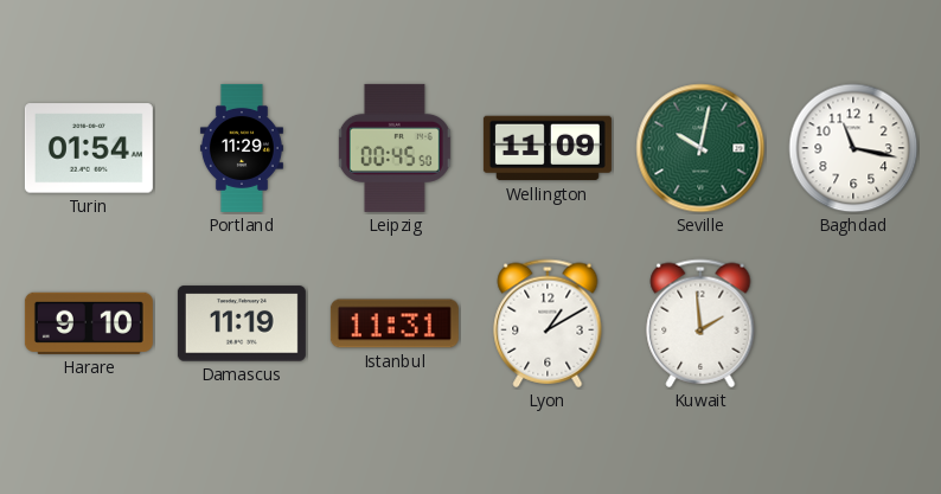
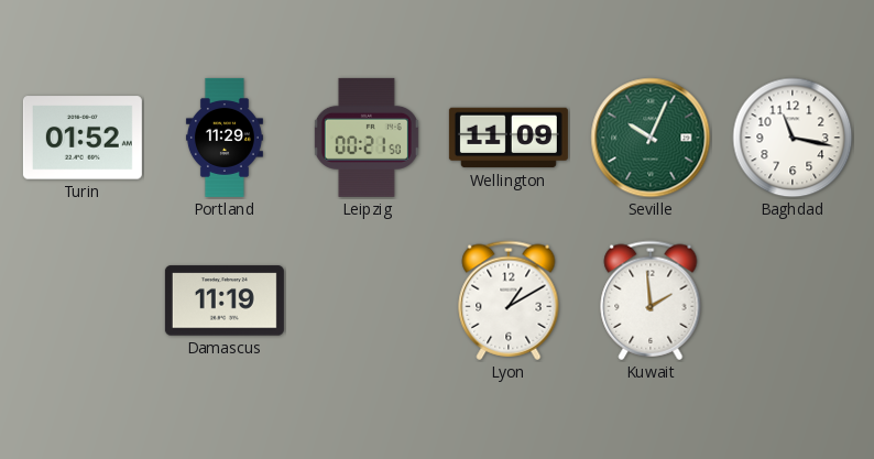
Turin: 01:54 -> 01:52 (83, 138)
Leipzig: 00:45 -> 00:21 (367, 138)
Seville: 10:02 -> 10:04 (651, 138)
Harare: 9:10 -> none (89, 323)
Istanbul: 11:31 -> none (395, 323)
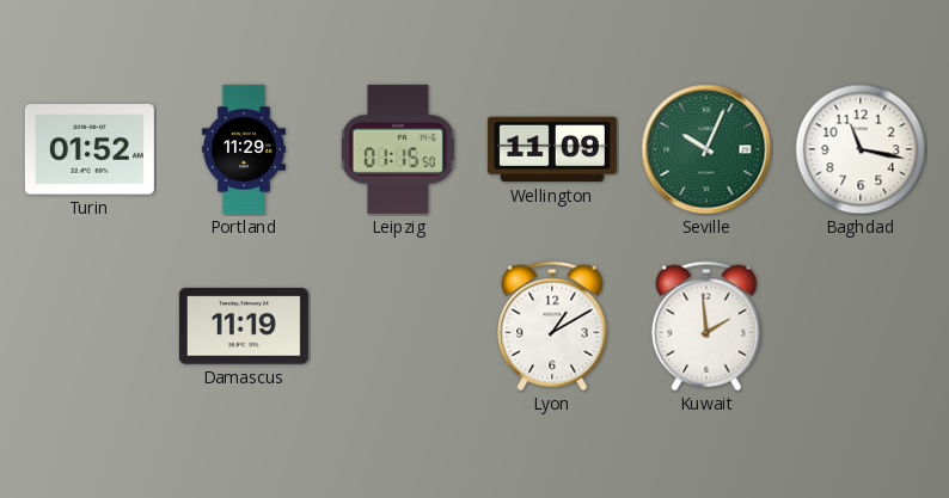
Leipzig: 00:21 -> 01:15 (398, 149)
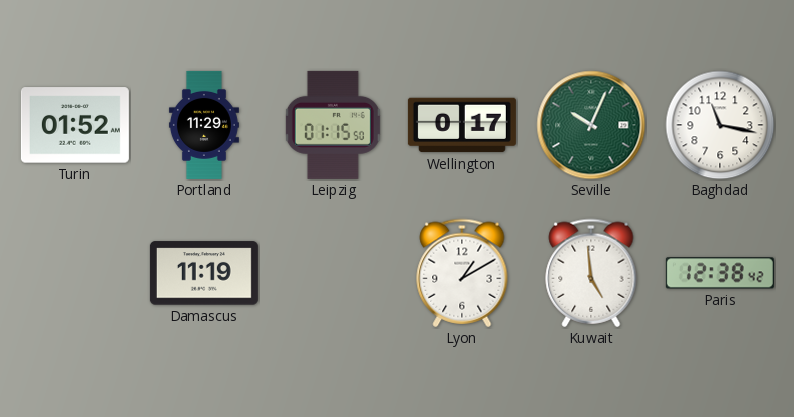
Wellington: 11:09 -> 0:17 (462, 125)
Kuwait: 1:59 -> 4:59 (591, 273)
Paris: none -> 12:38 (720, 273)
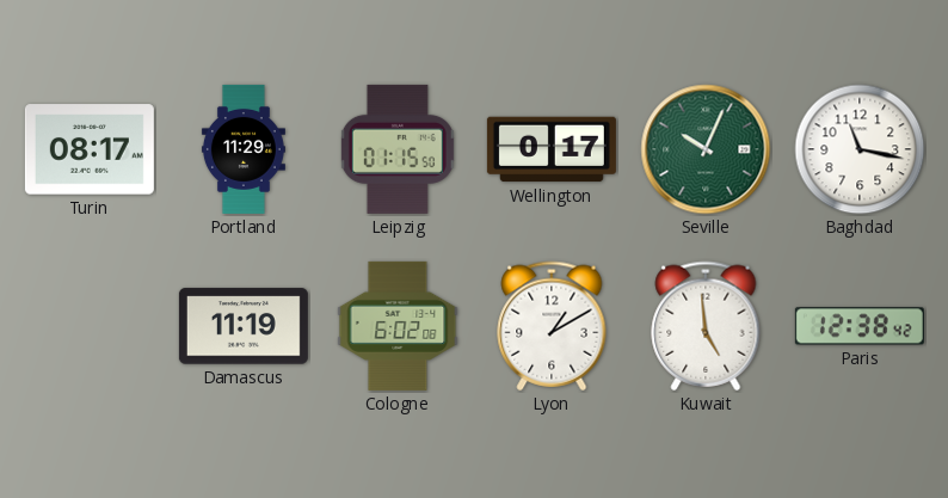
Turin: 01:52 -> 08:17 (90, 149)
Cologne: none -> 6:02 (398, 326)
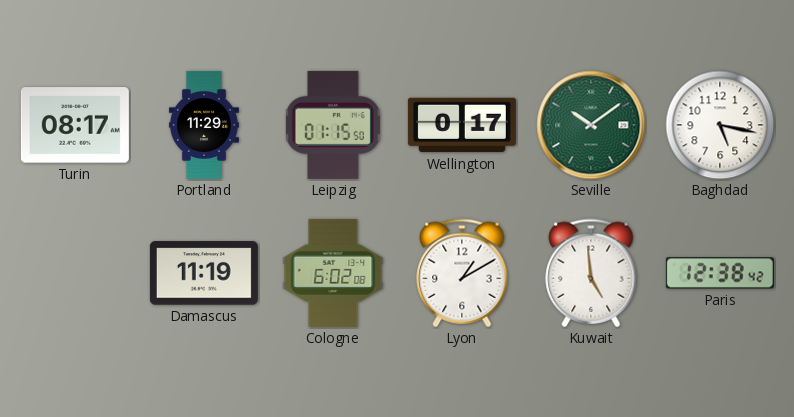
Seville: 10:04 -> 10:09 (591, 125)
Baghdad: 11:17 -> 5:17 (720, 125)
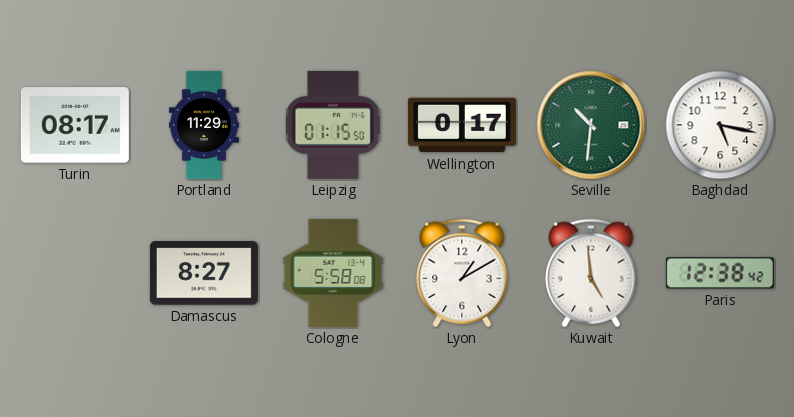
Seville: 10:09 -> 10:31 (591, 125)
Damascus: 11:19 -> 8:27 (204, 273)
Cologne: 6:02 -> 5:58 (333, 273)
